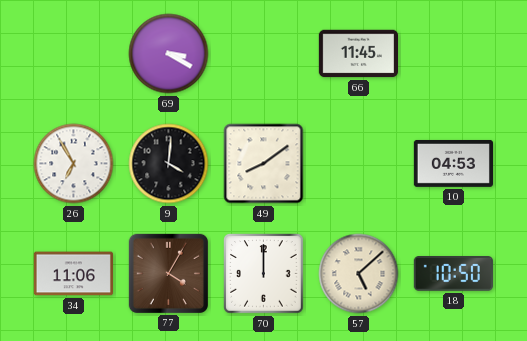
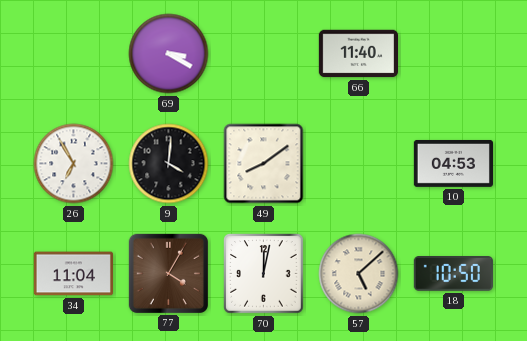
66: 11:45 -> 11:40 (358, 54)
34: 11:06 -> 11:04 (73, 274)
70: 12:00 -> 12:02 (264, 274)
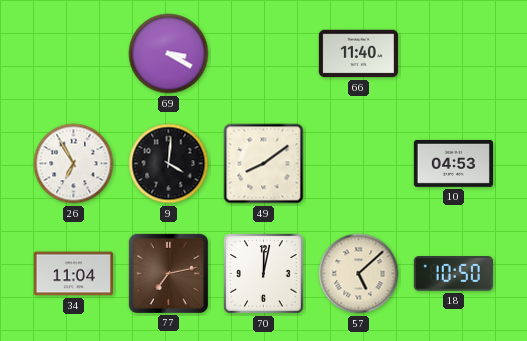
77: 4:05 -> 7:13 (168, 273)
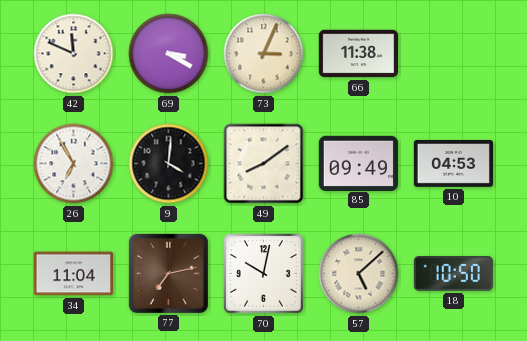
42: none -> 11:49 (74, 54)
73: none -> 3:04 (264, 54)
66: 11:40 -> 11:38 (358, 54)
85: none -> 09:49 (358, 163)
70: 12:02 -> 10:02 (264, 274)
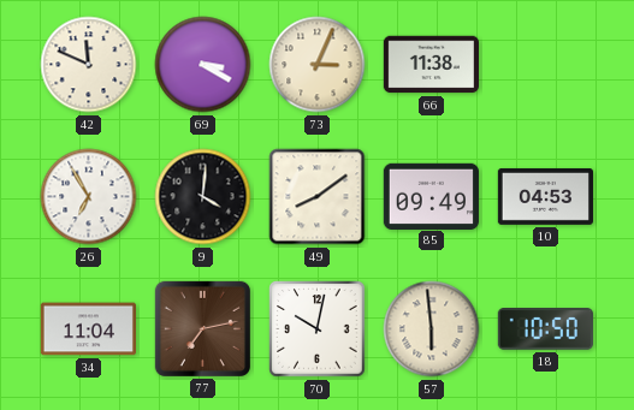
57: 5:08 -> 5:59 (432, 329)
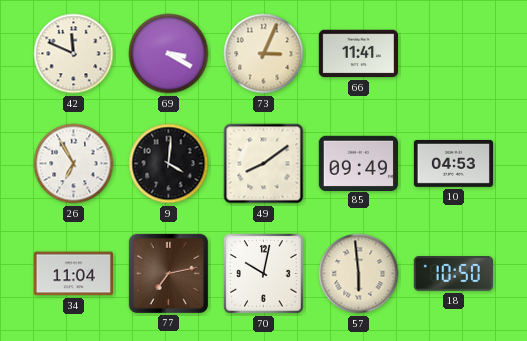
66: 11:38 -> 11:41 (358, 54)
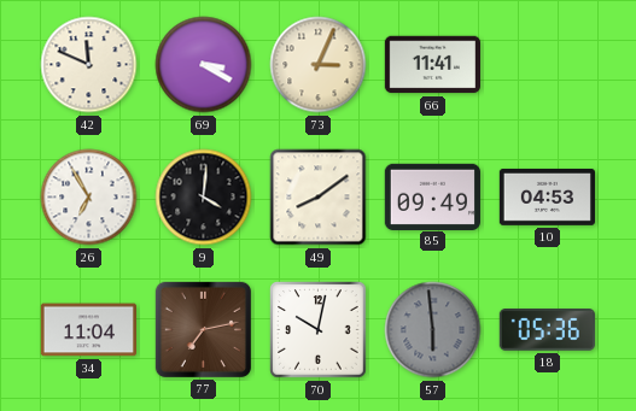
57 dial: cream -> grey (433, 330)
18: 10:50 -> 05:36 (547, 330)
